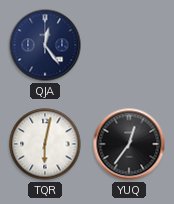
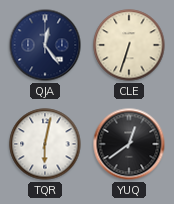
CLE: none -> 6:33 (129, 45)
YUQ: 12:36 -> 12:39 (129, 144)
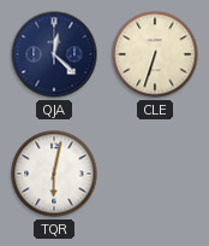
QJA: 12:24 -> 12:22 (54, 54)
YUQ: 12:39 -> none (129, 144)
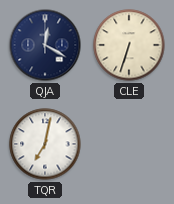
QJA: 12:22 -> 12:20 (45, 45)
TQR: 6:02 -> 7:02 (45, 144)
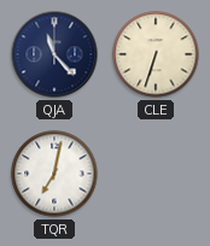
QJA: 12:20 -> 11:23 (54, 54)
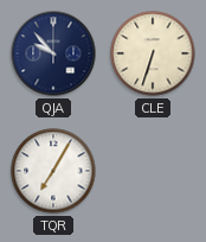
QJA: 11:23 -> 9:53 (53, 53)
TQR: 7:02 -> 7:05 (53, 171)
